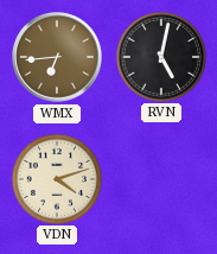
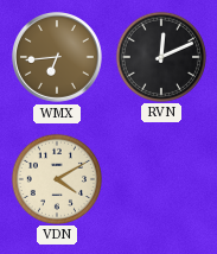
RVN: 5:02 -> 12:11 (160, 56)
VDN: 4:12 -> 4:10 (56, 178)
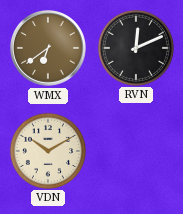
WMX: 6:44 -> 6:39 (49, 49)
VDN: 4:10 -> 10:10 (47, 150)
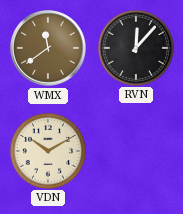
WMX: 6:39 -> 11:39 (49, 49)
RVN: 12:11 -> 12:07 (135, 47)
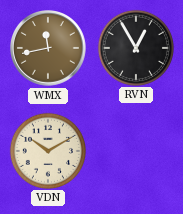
WMX: 11:39 -> 11:43 (49, 49)
RVN: 12:07 -> 12:55 (135, 47)
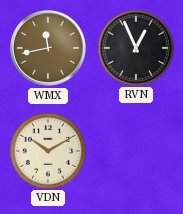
RVN: 12:55 -> 12:56 (135, 47)
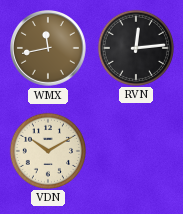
RVN: 12:56 -> 12:14 (135, 47)
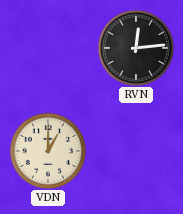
WMX: 11:43 -> none (49, 49)
VDN: 10:10 -> 1:00 (47, 150)
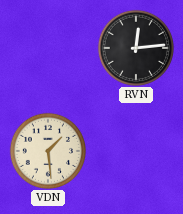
VDN: 1:00 -> 1:29 (47, 150)
